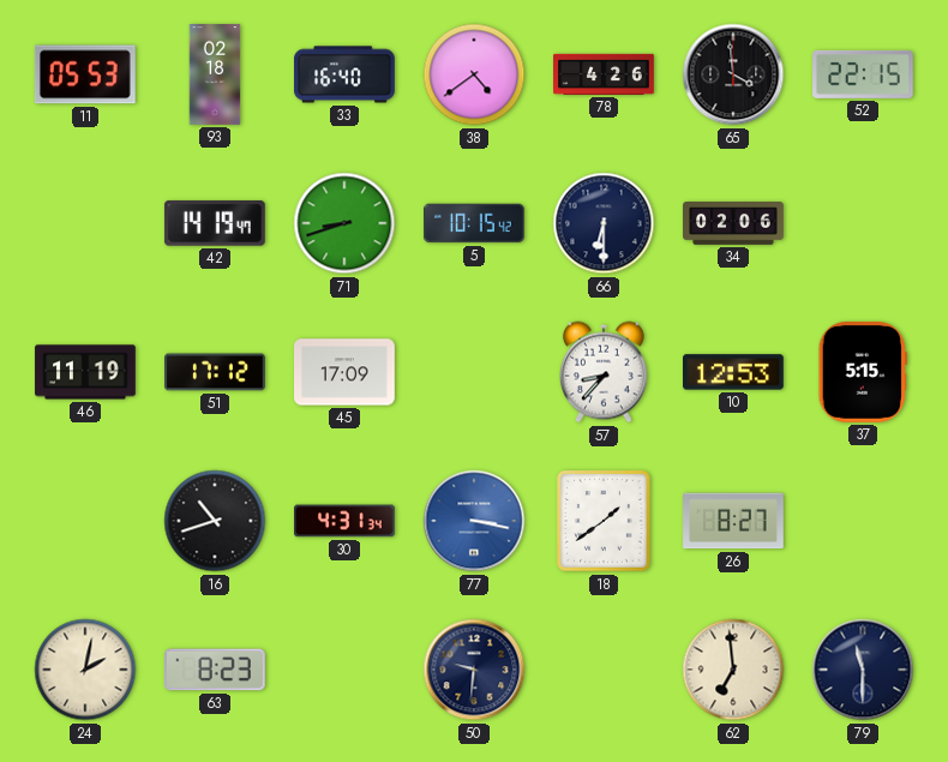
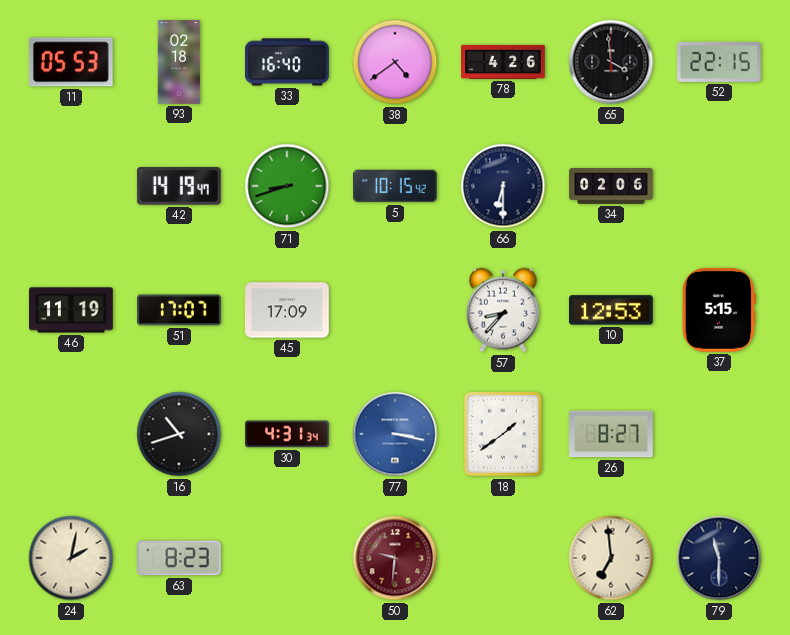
51: 17:12 -> 17:07 (179, 310)
50 dial: navy -> burgundy (395, 558)
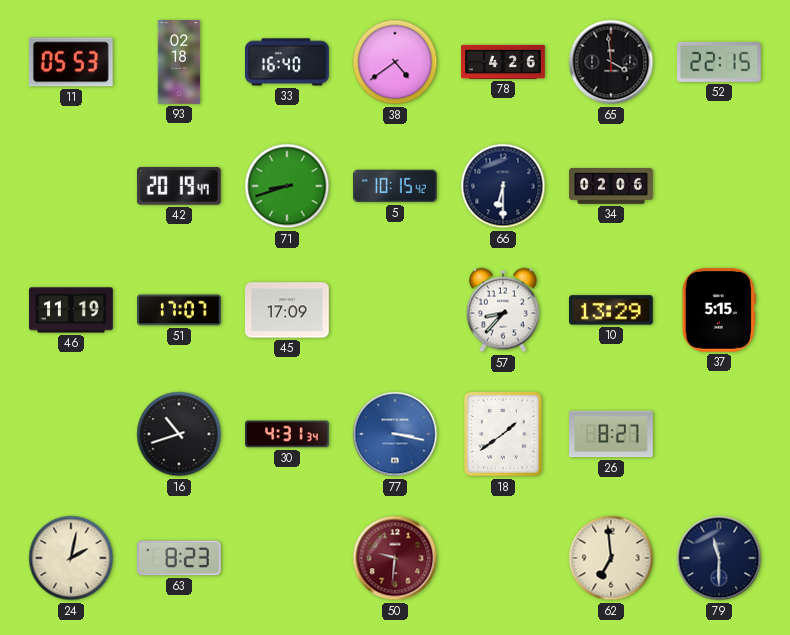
42: 14:19 -> 20:19 (179, 186)
10: 12:53 -> 13:29 (612, 310)
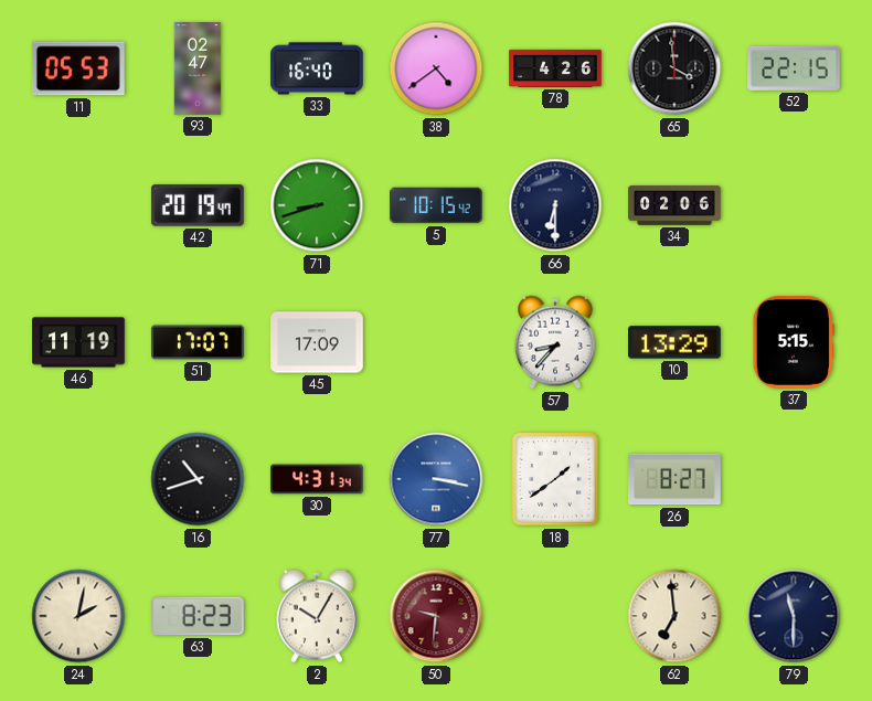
93: 02:18 -> 02:47 (198, 68)
2: none -> 10:05 (318, 616)
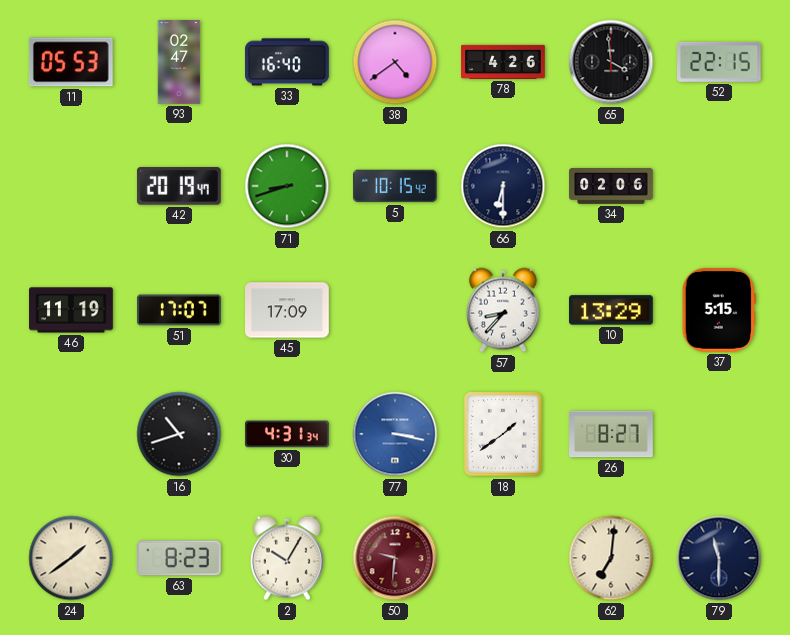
24: 2:02 -> 1:39 (71, 558)
62: 6:59 -> 7:01 (611, 558)
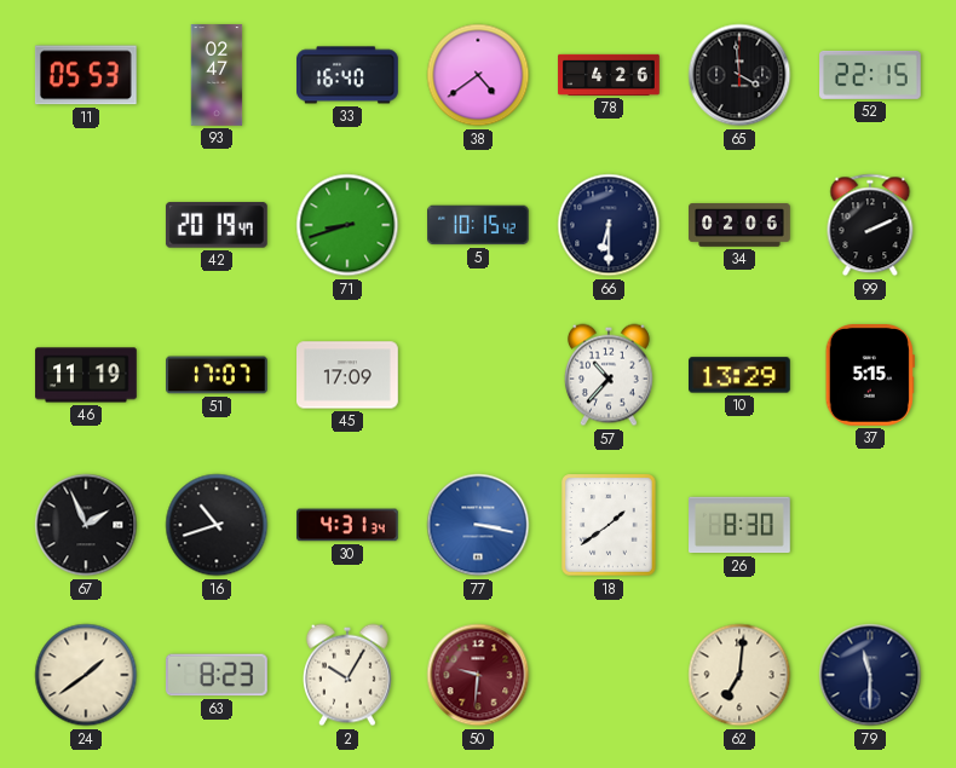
99: none -> 2:11 (870, 225)
57: 8:37 -> 10:37 (610, 375)
67: none -> 1:56 (86, 525)
26: 8:27 -> 8:30 (741, 525)
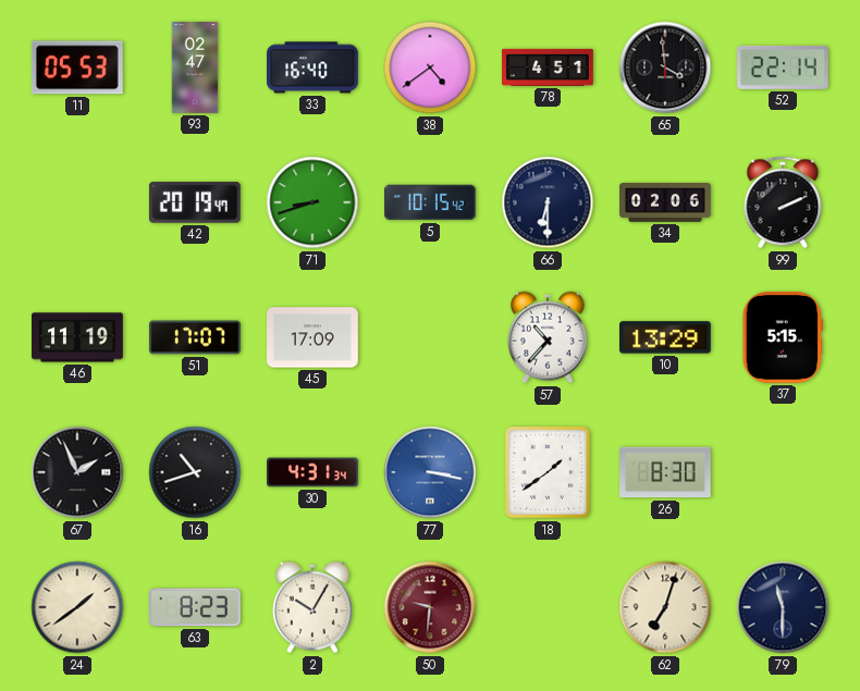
78: 4:26 -> 4:51 (548, 67)
52: 22:15 -> 22:14 (784, 67)
62: 7:01 -> 7:03 (665, 607)
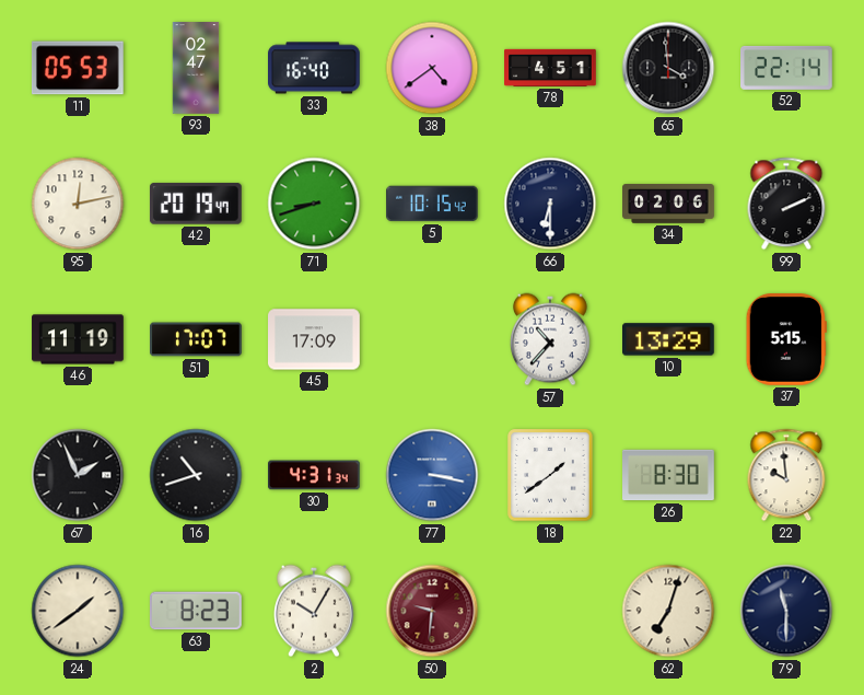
95: none -> 12:13 (78, 204)
22: none -> 9:59 (786, 475)
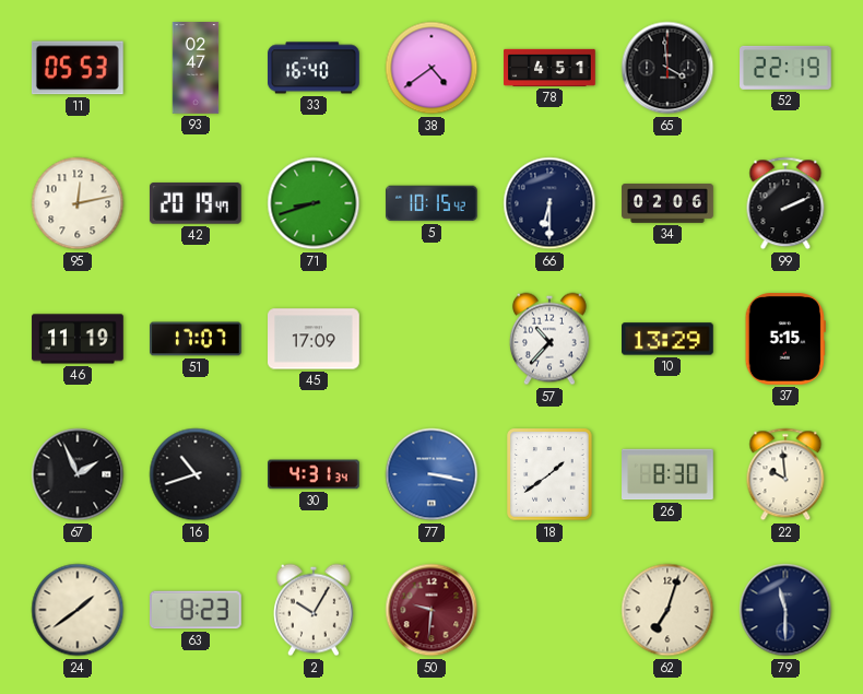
52: 22:14 -> 22:19 (787, 68)
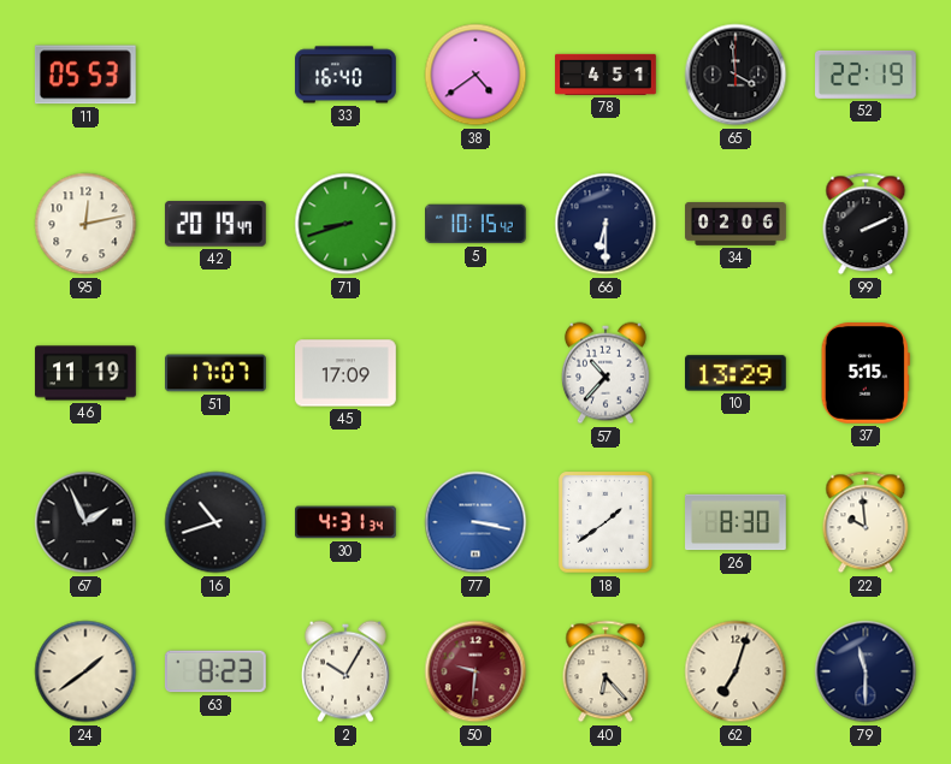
93: 02:47 -> none (196, 68)
40: none -> 6:23 (606, 671)
